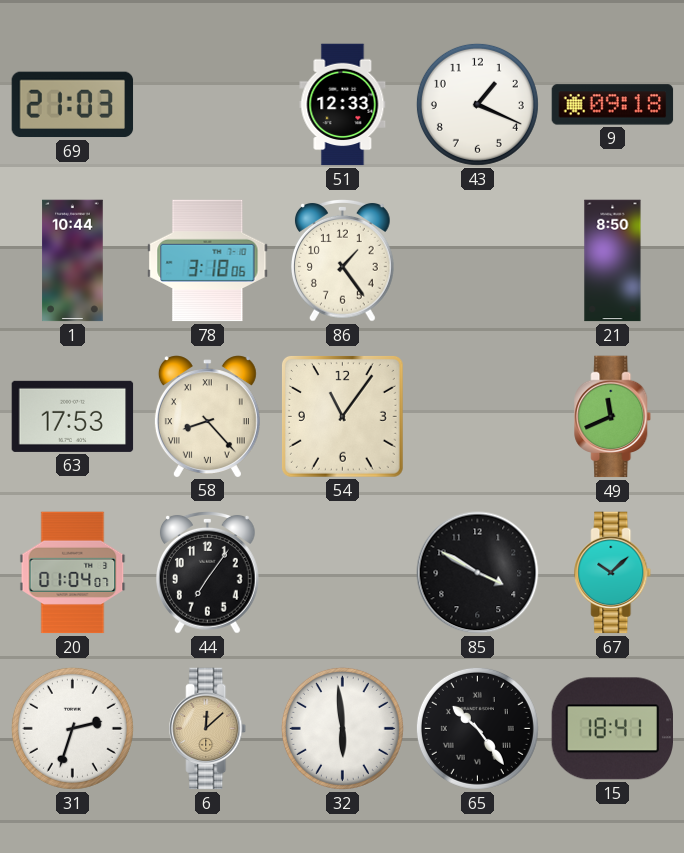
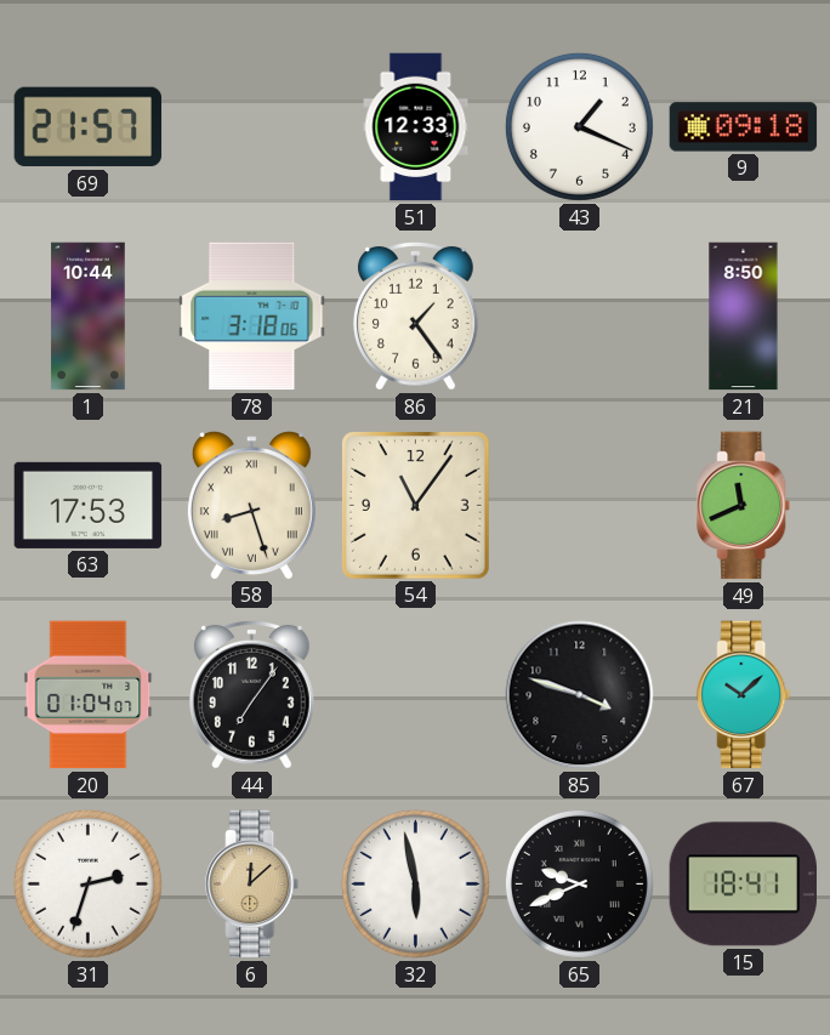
69: 21:03 -> 21:57 (89, 127)
58: 8:23 -> 8:27 (251, 505)
85: 3:50 -> 3:48 (580, 695)
32: 5:59 -> 5:58 (415, 883)
65: 10:24 -> 9:41 (579, 883)
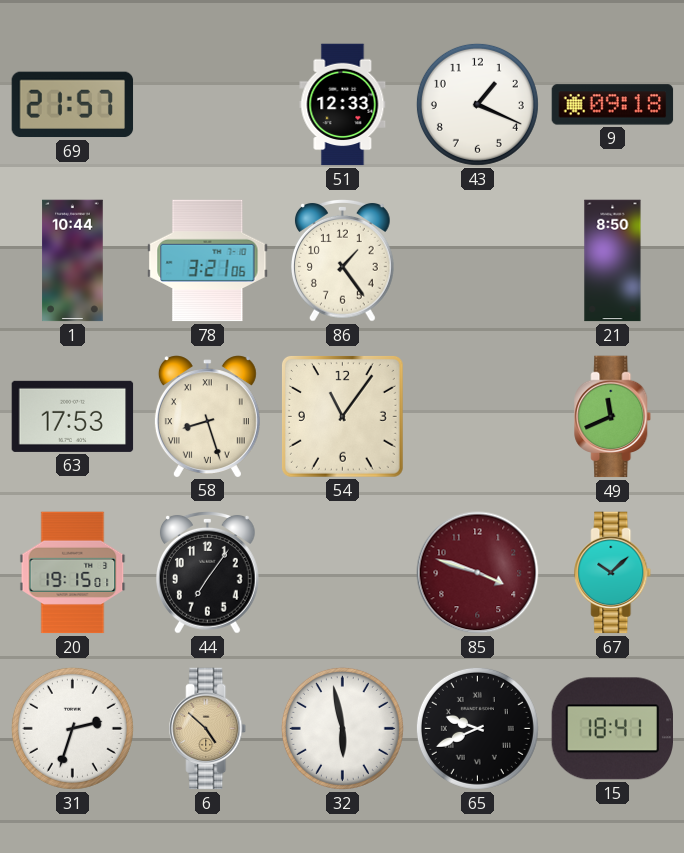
78: 3:18 -> 3:21 (208, 261)
20: 01:04 -> 19:15 (73, 573)
85 dial: black -> burgundy (478, 573)
6: 12:08 -> 4:52 (208, 729)
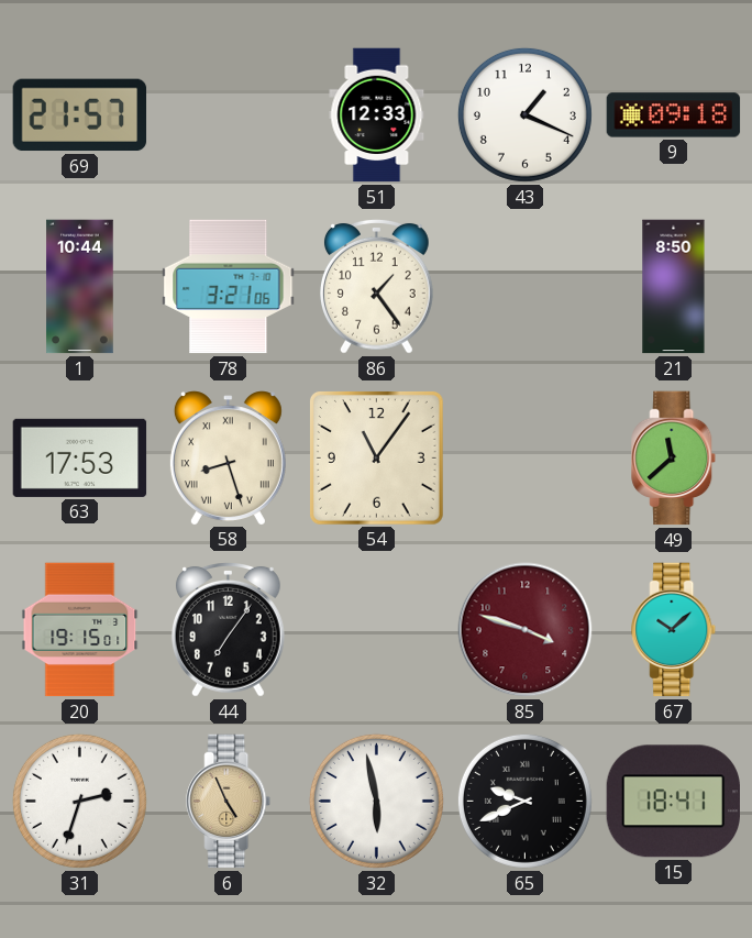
49: 11:41 -> 11:38 (674, 459)
6: 4:52 -> 4:56 (229, 802)
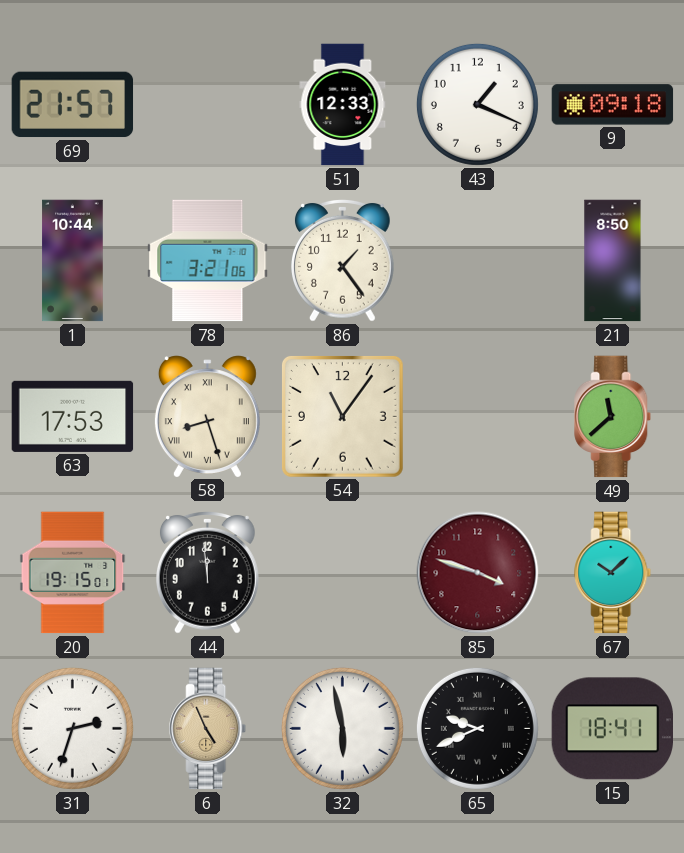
44: 7:06 -> 11:59 (208, 573)
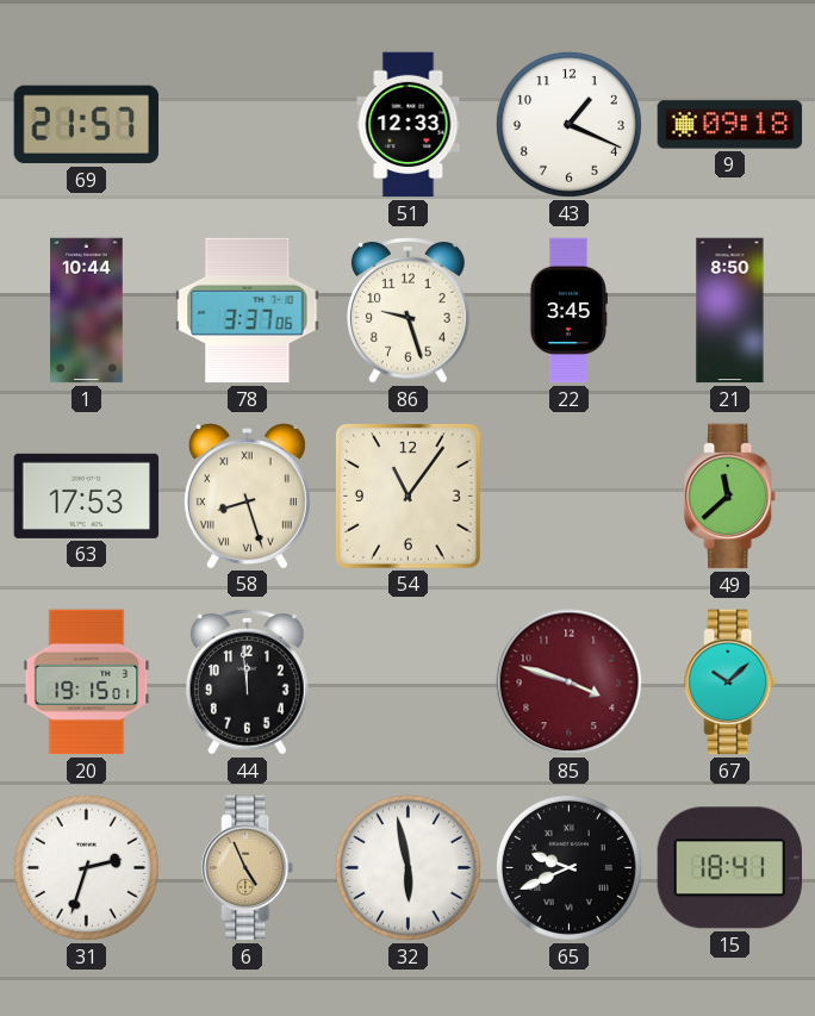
78: 3:21 -> 3:37 (248, 311)
86: 1:24 -> 9:27 (409, 311)
22: none -> 3:45 (567, 311)
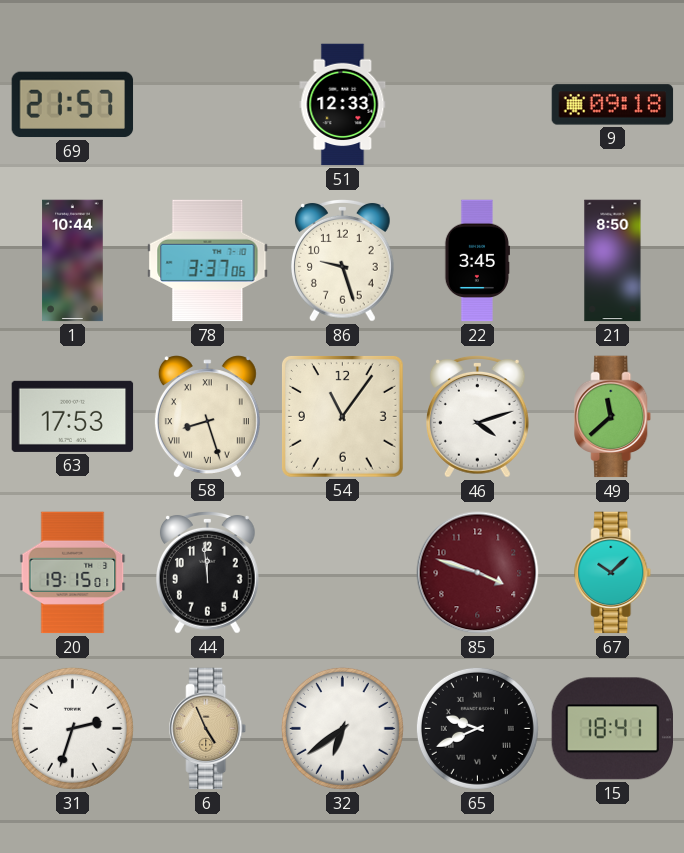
43: 1:19 -> none (568, 124)
46: none -> 4:12 (478, 417)
32: 5:58 -> 6:39 (342, 728)
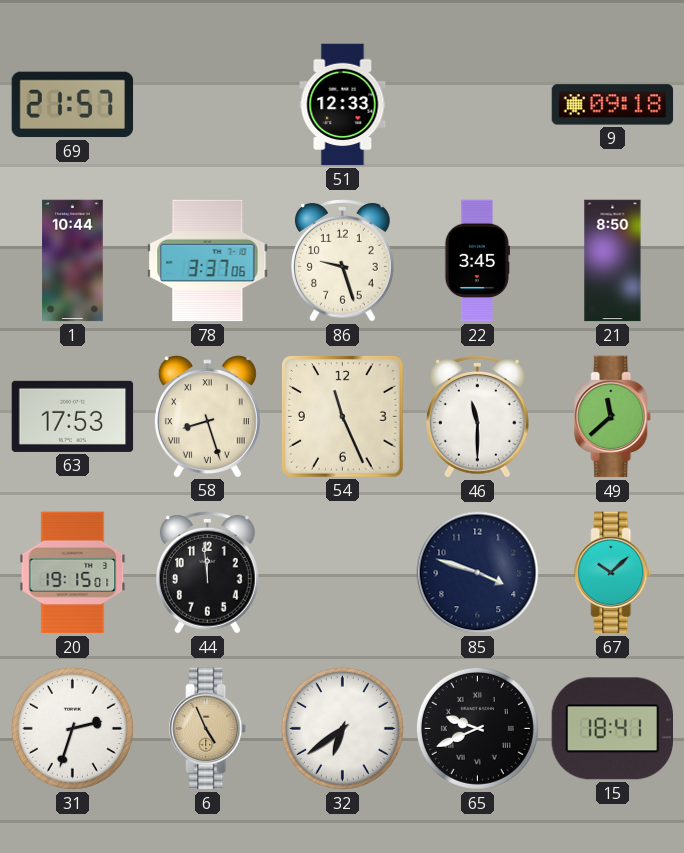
54: 11:06 -> 11:26 (342, 416)
46: 4:12 -> 11:30 (478, 417)
85 dial: burgundy -> navy (478, 573)
